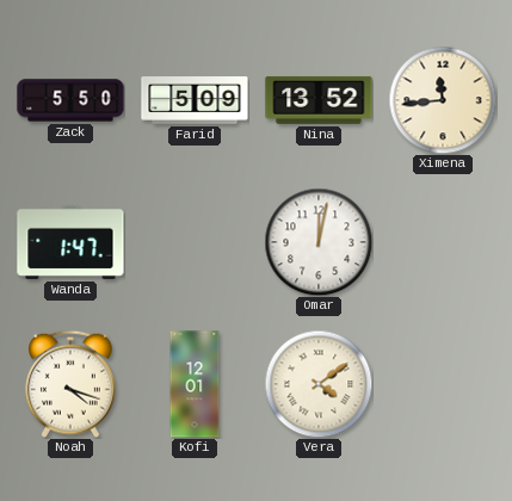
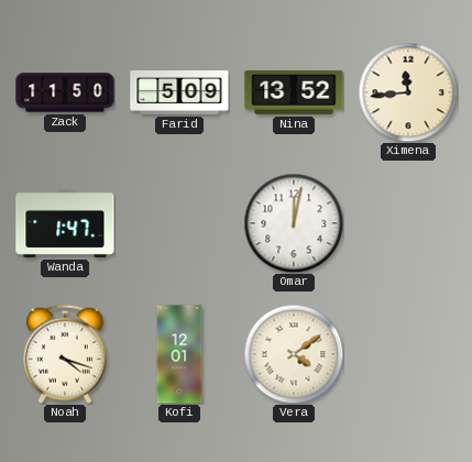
Zack: 5:50 -> 11:50 (65, 92)
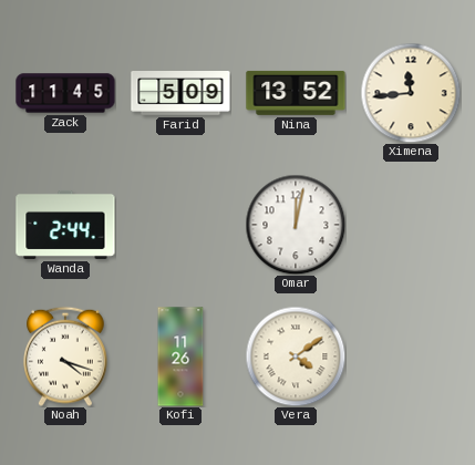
Zack: 11:50 -> 11:45 (65, 93)
Wanda: 1:47 -> 2:44 (65, 225)
Kofi: 12:01 -> 11:26 (180, 356)
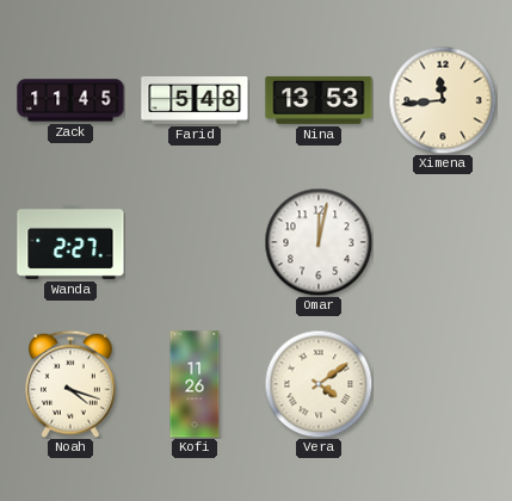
Farid: 5:09 -> 5:48 (195, 101)
Nina: 13:52 -> 13:53 (319, 100)
Wanda: 2:44 -> 2:27 (70, 242)
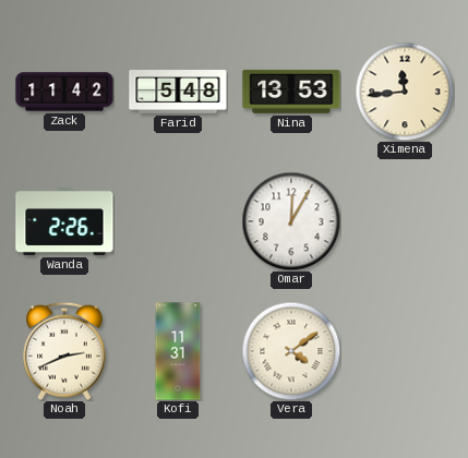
Zack: 11:45 -> 11:42 (64, 92)
Wanda: 2:27 -> 2:26 (64, 221)
Omar: 12:02 -> 12:05 (291, 221)
Noah: 4:18 -> 2:41 (65, 351)
Kofi: 11:26 -> 11:31 (178, 351)
